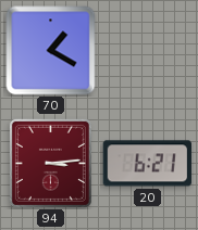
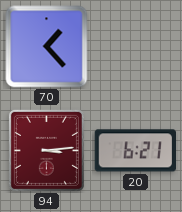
70: 1:20 -> 1:23 (47, 47)
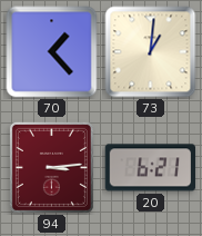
73: none -> 1:01 (151, 52)
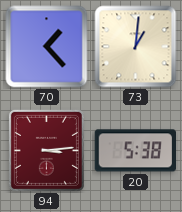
20: 6:21 -> 5:38 (135, 151)
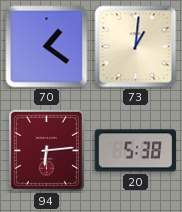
70: 1:23 -> 1:21 (47, 47)
94: 3:14 -> 6:14 (46, 150)
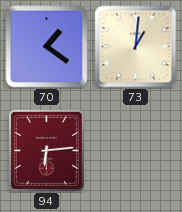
20: 5:38 -> none (135, 151)
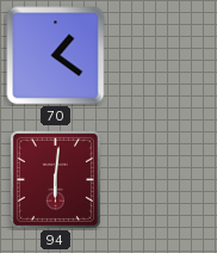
73: 1:01 -> none (136, 47)
94: 6:14 -> 6:01 (55, 179)
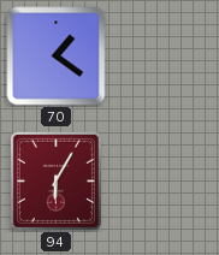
94: 6:01 -> 6:05 (55, 180)
